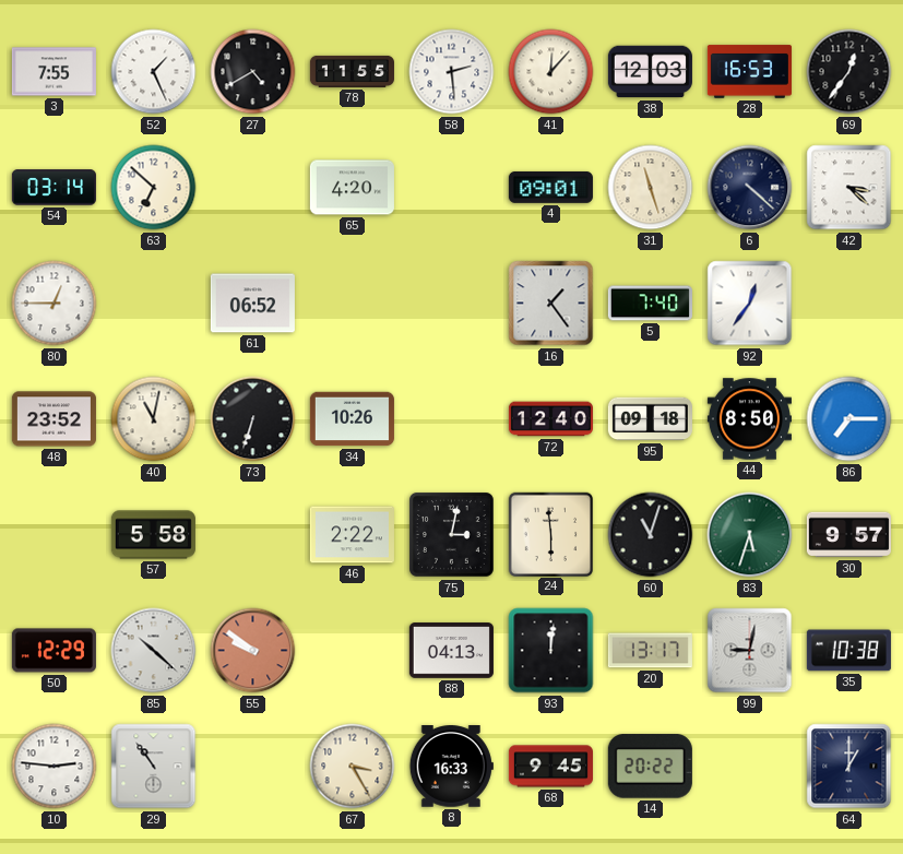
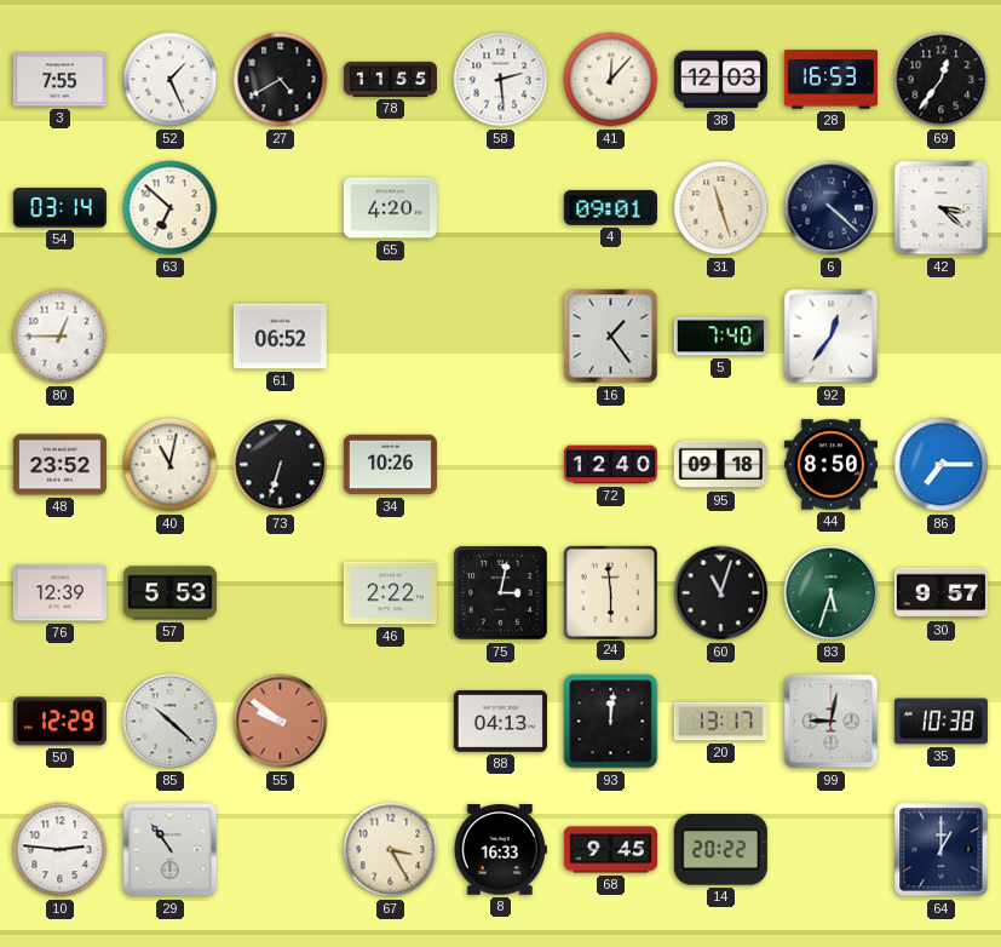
76: none -> 12:39 (59, 593)
57: 5:58 -> 5:53 (169, 593)
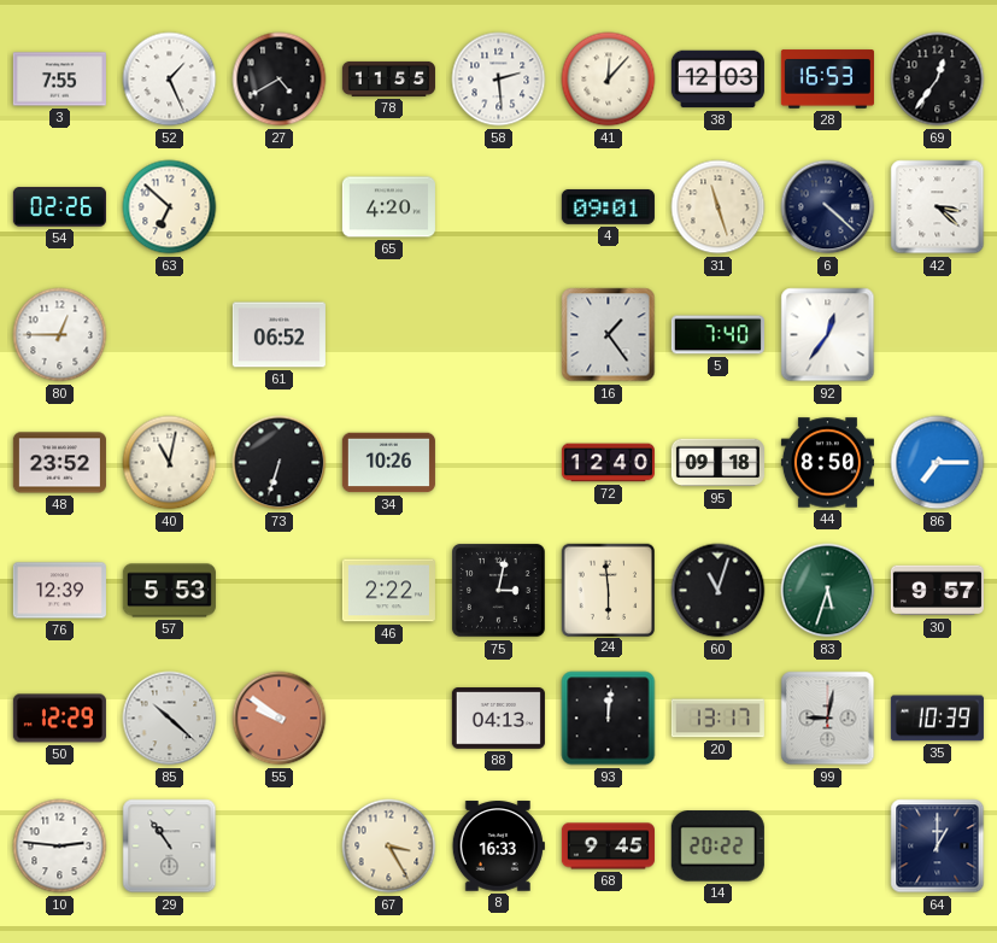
54: 03:14 -> 02:26 (59, 207)
35: 10:38 -> 10:39 (937, 719)
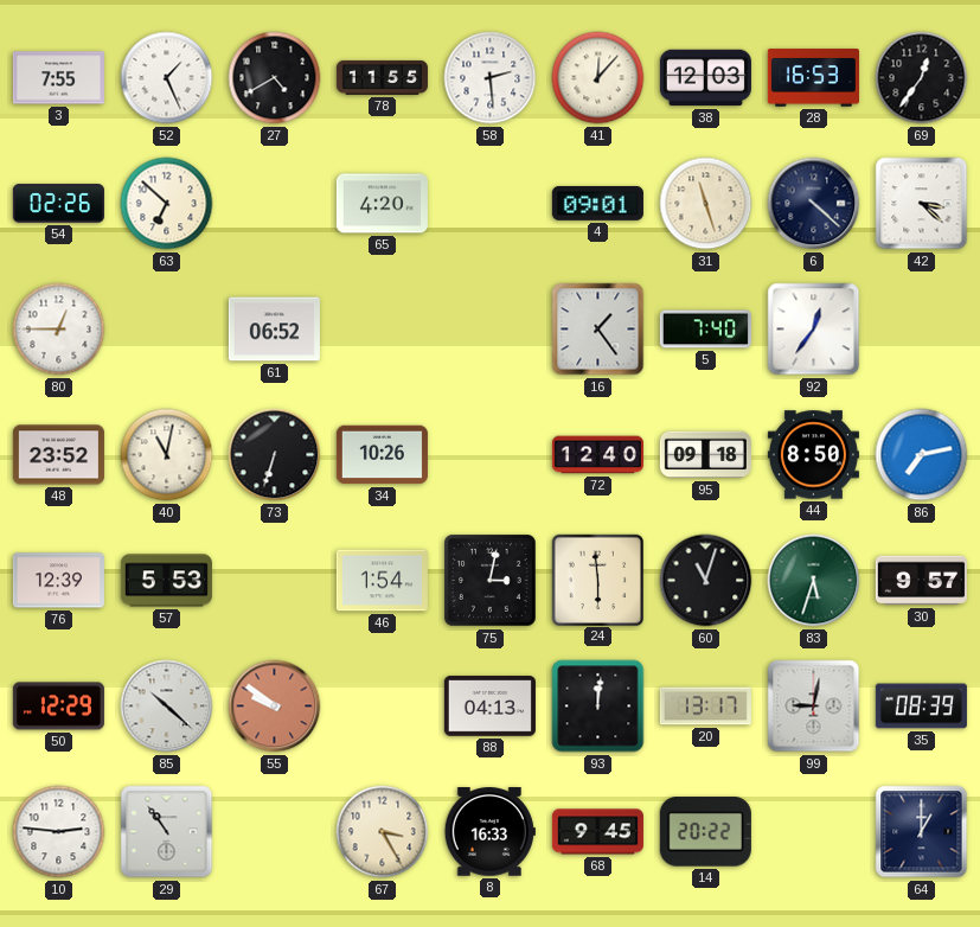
86: 7:15 -> 7:13 (922, 455)
46: 2:22 -> 1:54 (382, 581)
35: 10:39 -> 08:39 (921, 707)
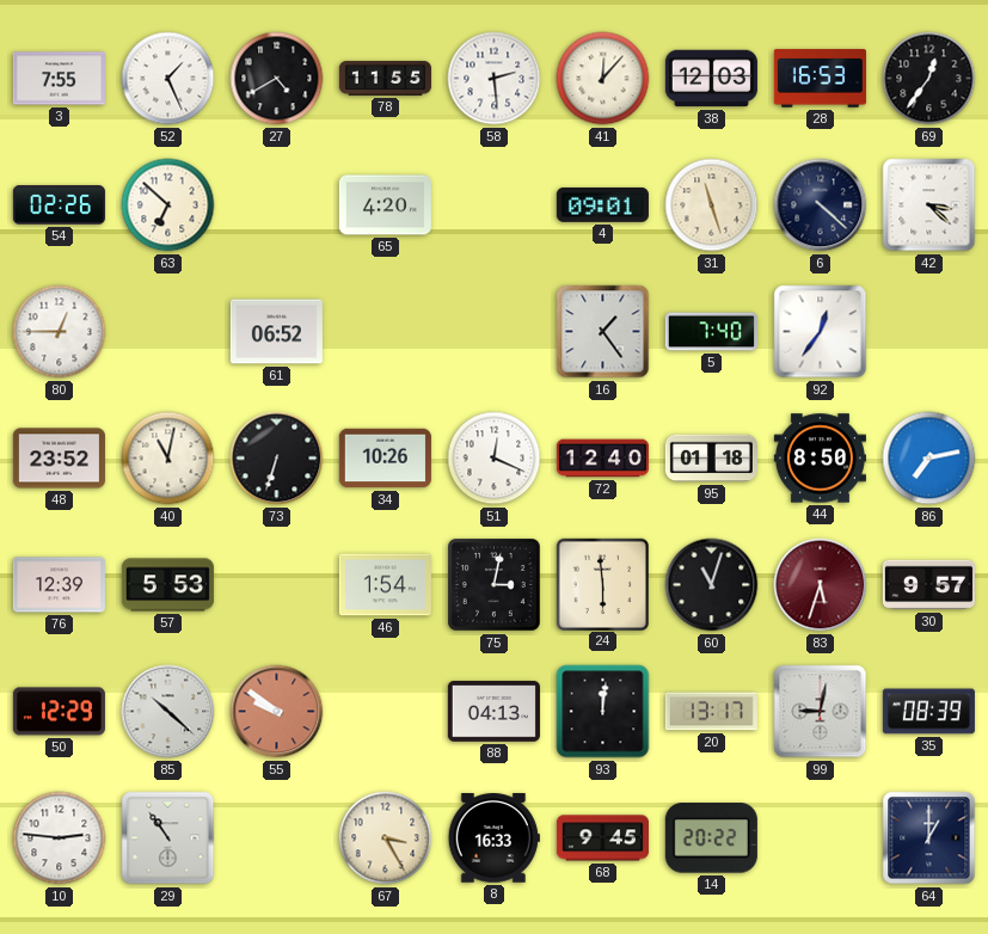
51: none -> 12:19 (495, 459)
95: 09:18 -> 01:18 (711, 459)
83 dial: green -> burgundy (821, 585)
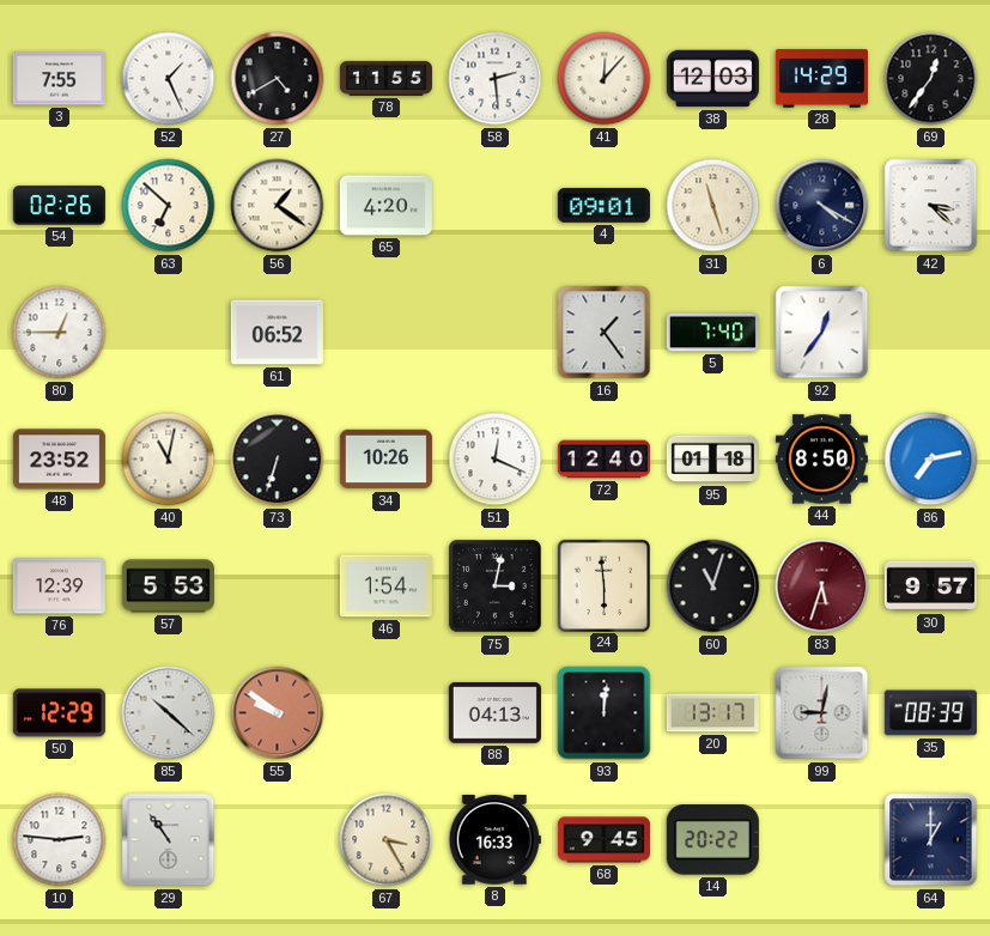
28: 16:53 -> 14:29 (821, 79)
56: none -> 1:21 (278, 206)
6: 4:22 -> 4:20 (822, 206)
